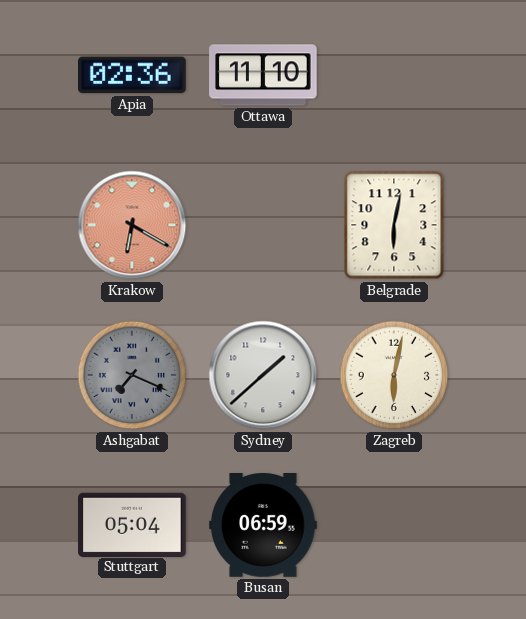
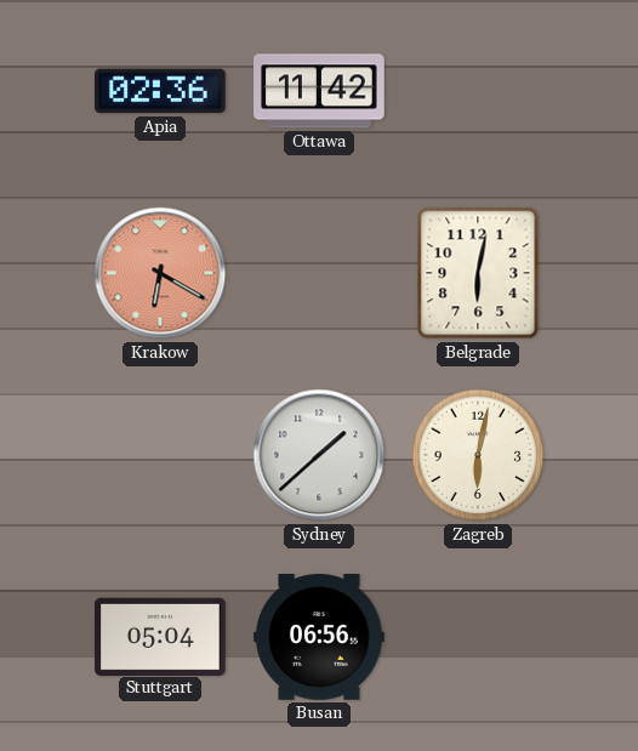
Ottawa: 11:10 -> 11:42 (319, 91)
Ashgabat: 7:19 -> none (132, 375)
Busan: 06:59 -> 06:56 (319, 638)
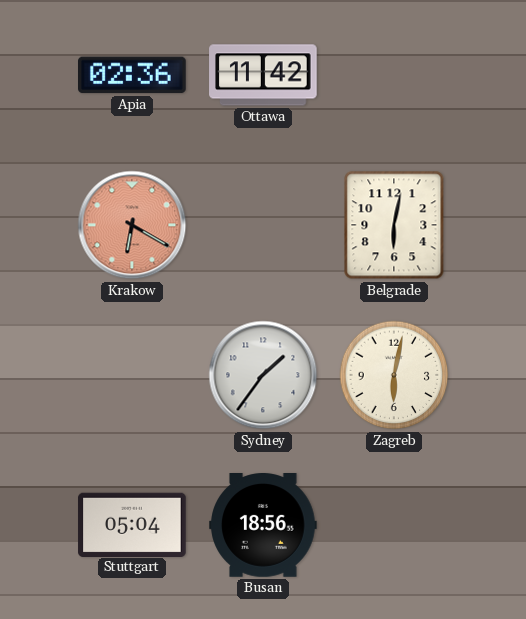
Sydney: 1:38 -> 1:36 (263, 375)
Busan: 06:56 -> 18:56 (263, 526)
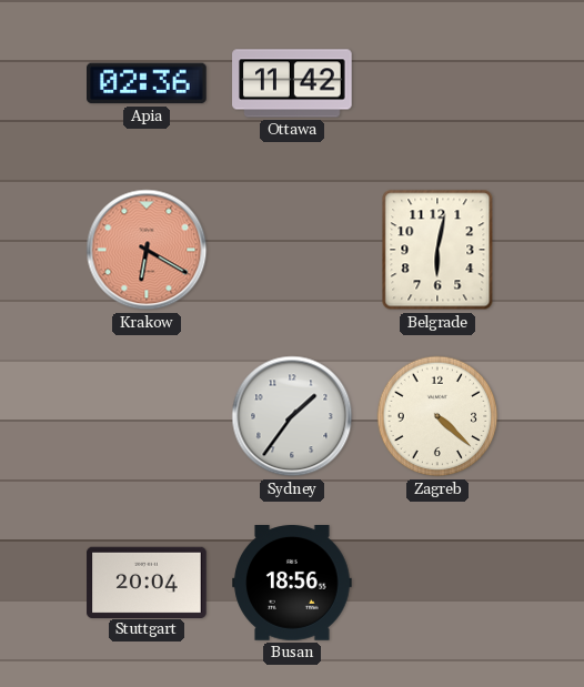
Zagreb: 6:02 -> 4:22 (437, 416)
Stuttgart: 05:04 -> 20:04 (147, 582)
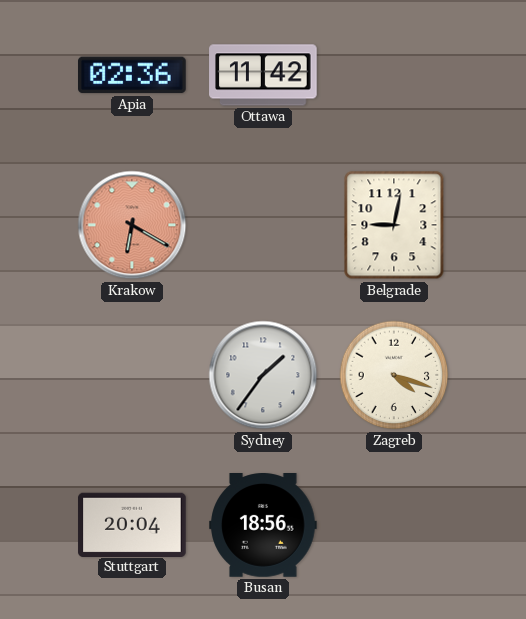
Belgrade: 6:02 -> 9:02 (394, 225)
Zagreb: 4:22 -> 4:18 (394, 375)
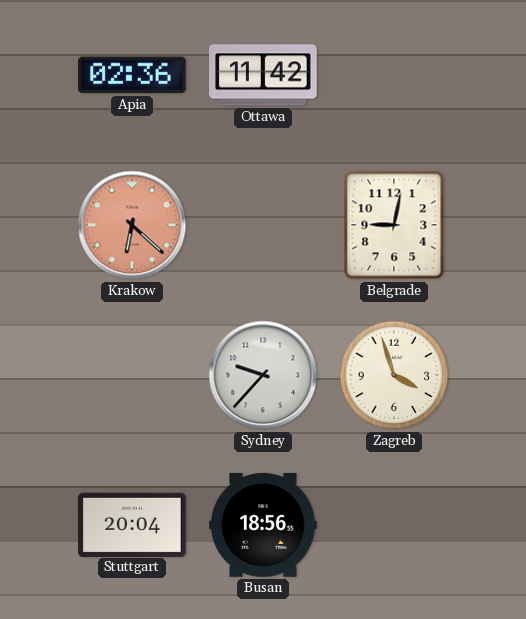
Krakow: 6:20 -> 6:22 (132, 225)
Sydney: 1:36 -> 9:37 (263, 375)
Zagreb: 4:18 -> 3:57 (394, 375)
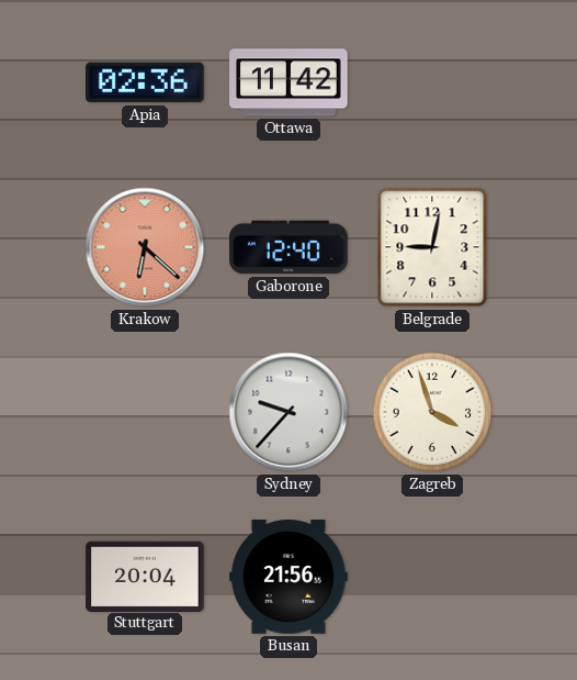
Gaborone: none -> 12:40 (288, 247)
Busan: 18:56 -> 21:56 (288, 578)
